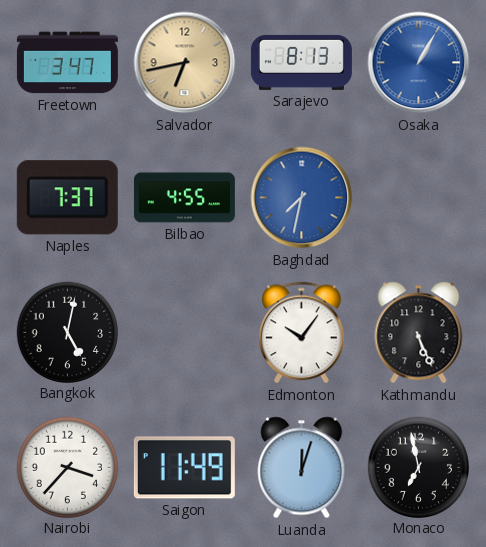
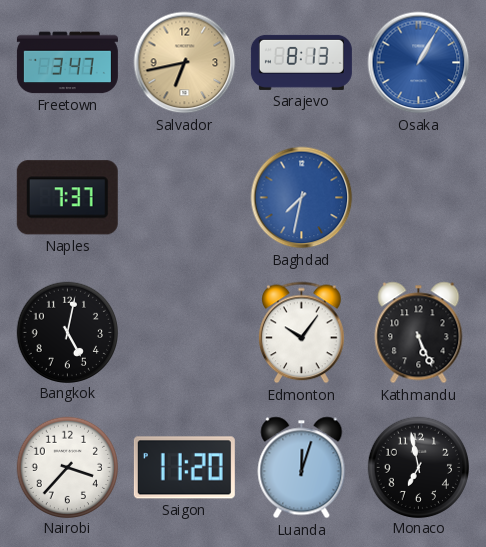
Bilbao: 4:55 -> none (184, 198)
Saigon: 11:49 -> 11:20 (184, 468)
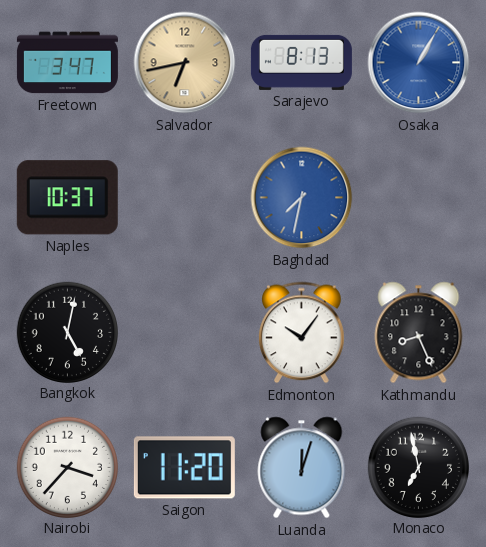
Naples: 7:37 -> 10:37 (67, 198)
Kathmandu: 5:26 -> 8:26 (419, 333)
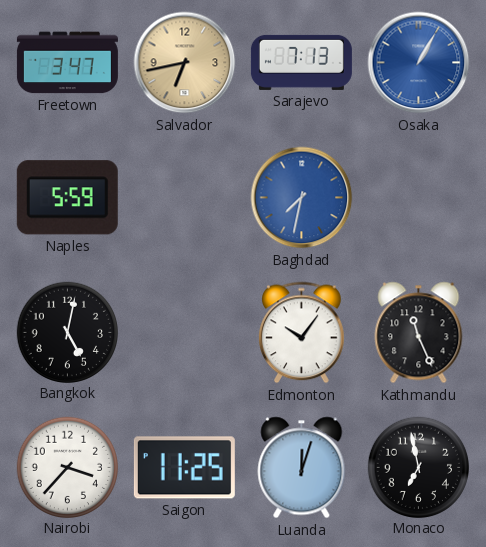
Sarajevo: 8:13 -> 7:13 (301, 62)
Naples: 10:37 -> 5:59 (67, 198)
Kathmandu: 8:26 -> 11:26 (419, 333)
Saigon: 11:20 -> 11:25 (184, 468)
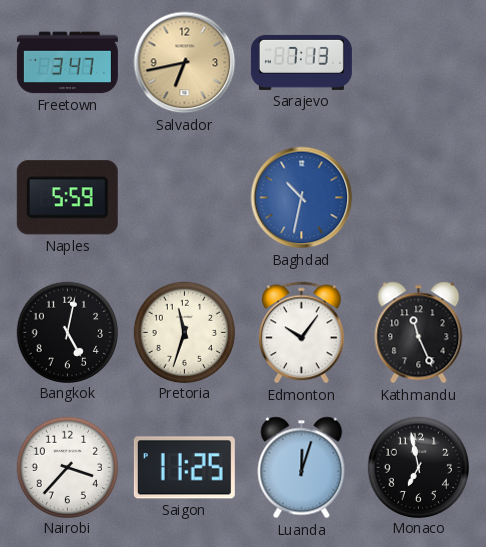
Osaka: 1:05 -> none (419, 63)
Baghdad: 7:32 -> 10:32 (302, 198)
Pretoria: none -> 11:33 (184, 332)
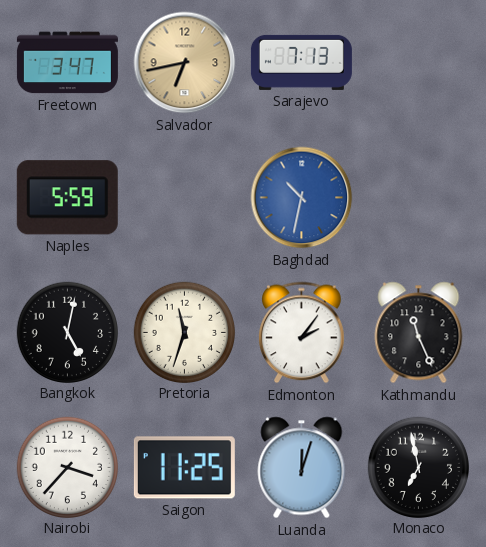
Edmonton: 10:06 -> 2:06 (302, 333)
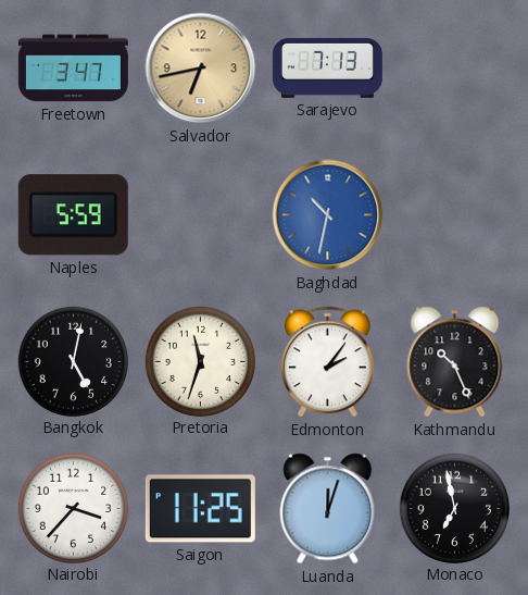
Kathmandu: 11:26 -> 10:26 (455, 362)
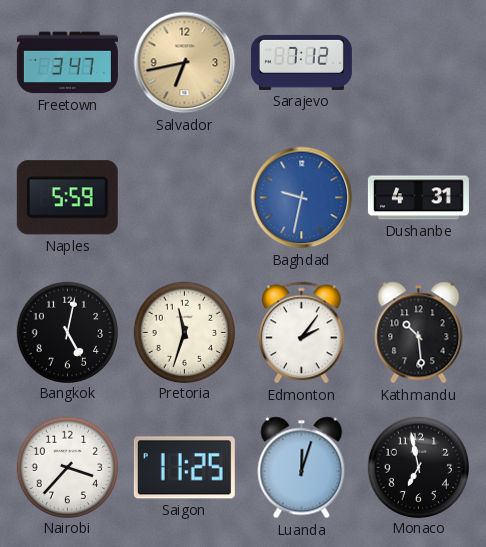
Sarajevo: 7:13 -> 7:12 (301, 62)
Baghdad: 10:32 -> 9:32 (302, 198)
Dushanbe: none -> 4:31 (418, 198)
Kathmandu: 10:26 -> 10:29 (419, 333)
